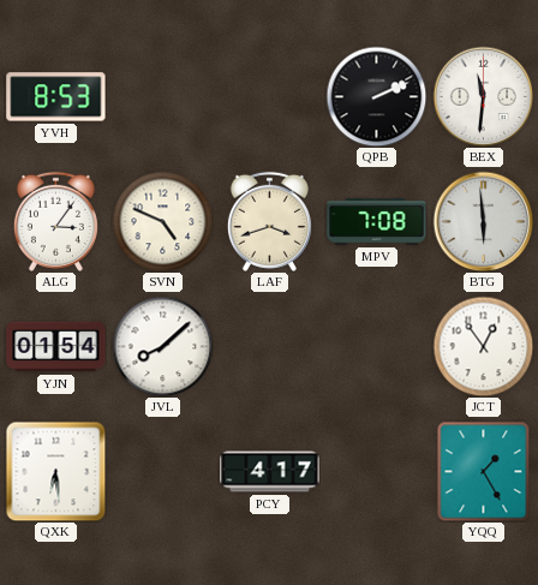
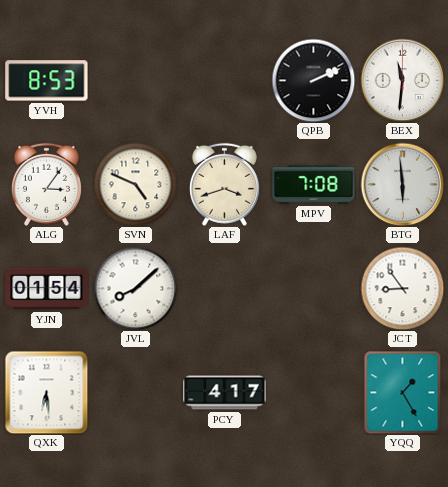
JCT: 12:54 -> 8:54 (402, 288)
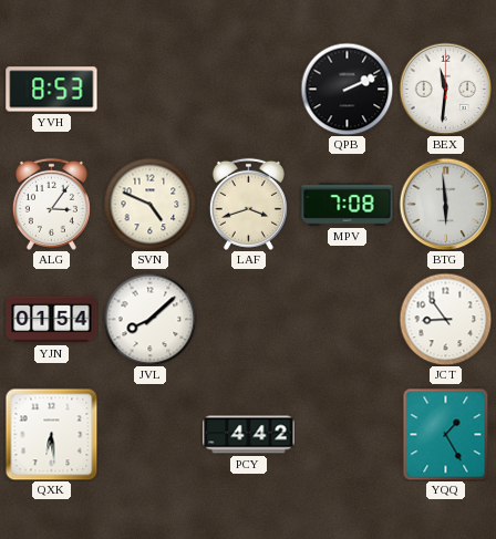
PCY: 4:17 -> 4:42 (249, 435)
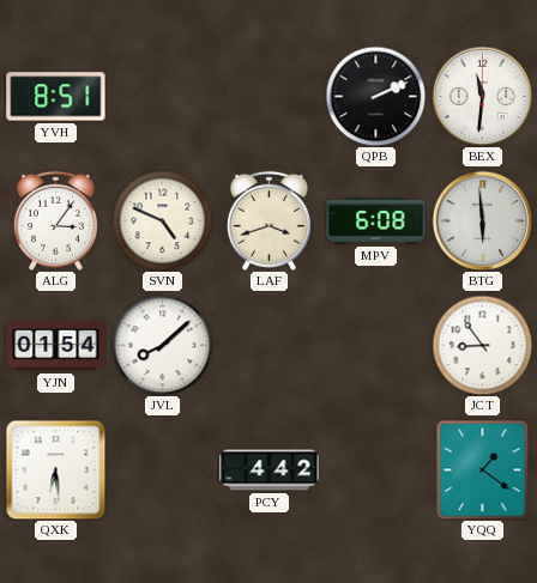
YVH: 8:53 -> 8:51 (56, 97)
MPV: 7:08 -> 6:08 (376, 221)
YQQ: 1:25 -> 1:21 (483, 469)
